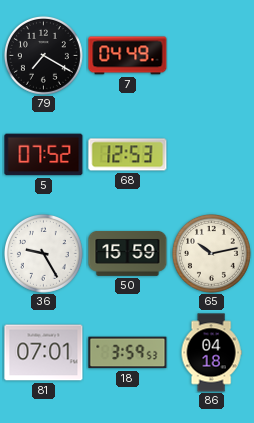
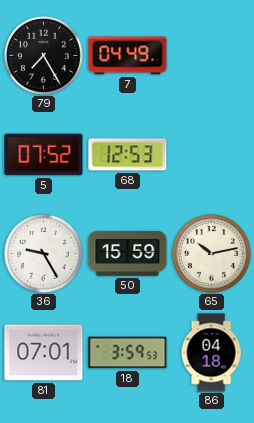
79: 7:20 -> 7:25 (43, 55)
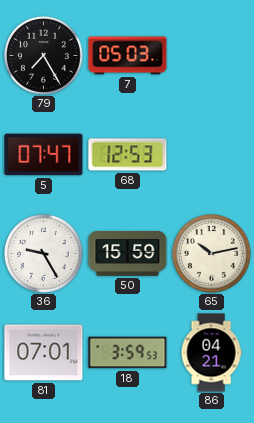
7: 04:49 -> 05:03 (128, 56)
5: 07:52 -> 07:47 (44, 155)
86: 04:18 -> 04:21 (211, 353)
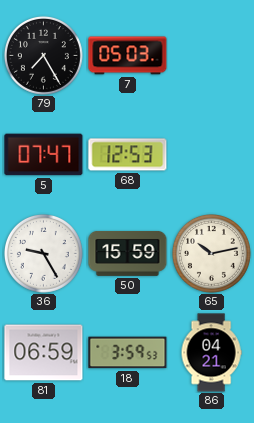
81: 07:01 -> 06:59 (44, 353)
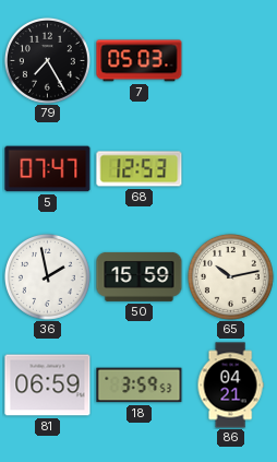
36: 9:25 -> 1:58 (47, 276)
